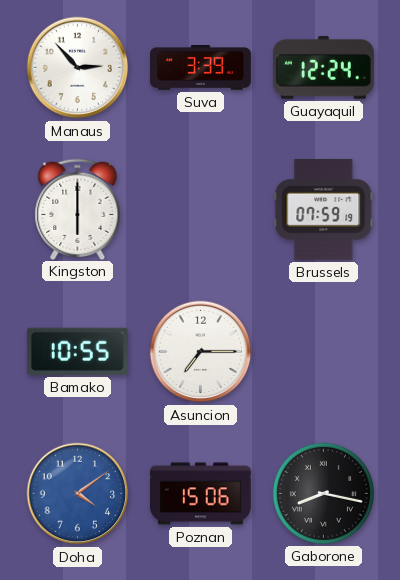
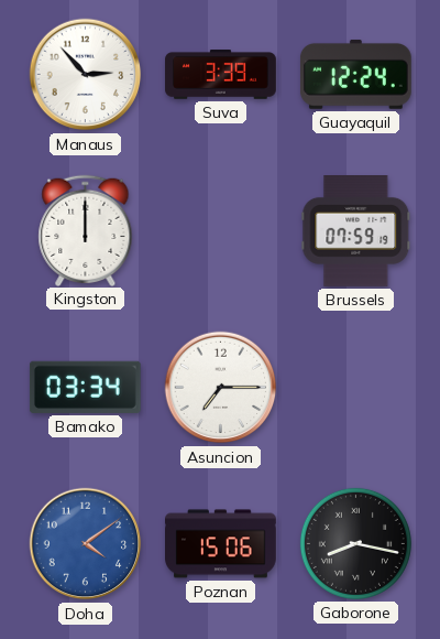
Kingston: 6:00 -> 12:00 (86, 230)
Bamako: 10:55 -> 03:34 (85, 387)
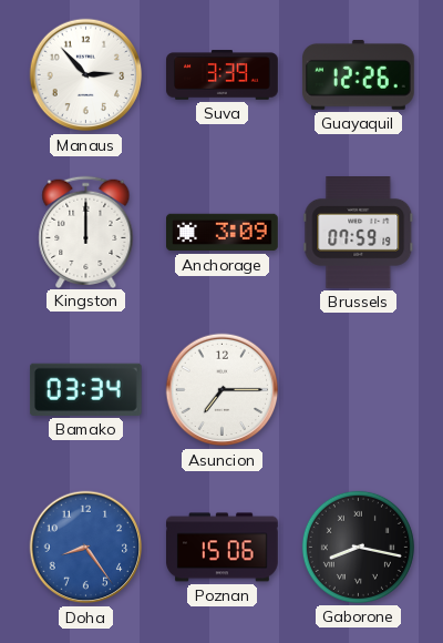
Guayaquil: 12:24 -> 12:26 (358, 74)
Anchorage: none -> 3:09 (223, 233)
Doha: 4:09 -> 8:24 (86, 548)
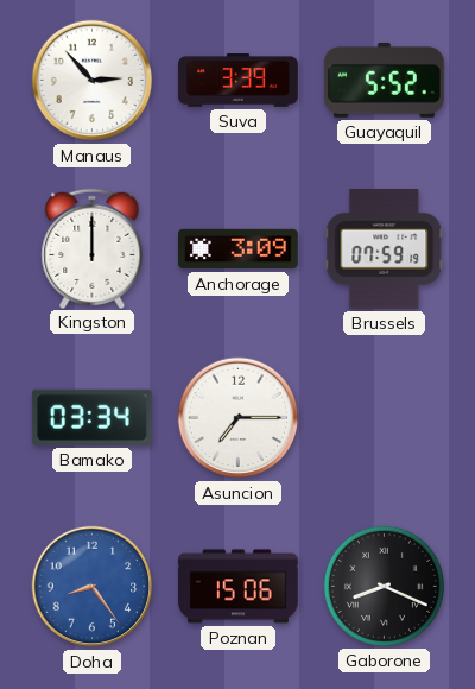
Guayaquil: 12:26 -> 5:52 (384, 80)
Gaborone: 8:17 -> 8:19 (384, 586)
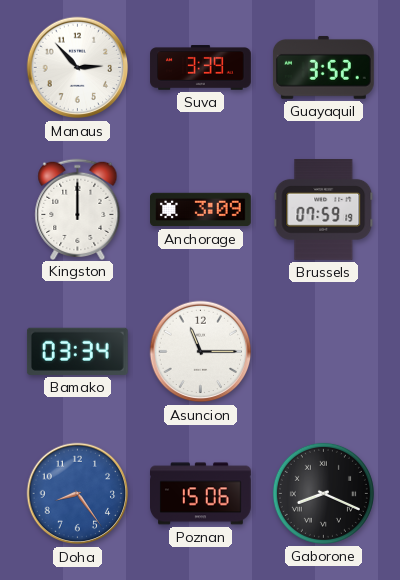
Guayaquil: 5:52 -> 3:52 (323, 67)
Asuncion: 7:15 -> 11:15 (201, 352)
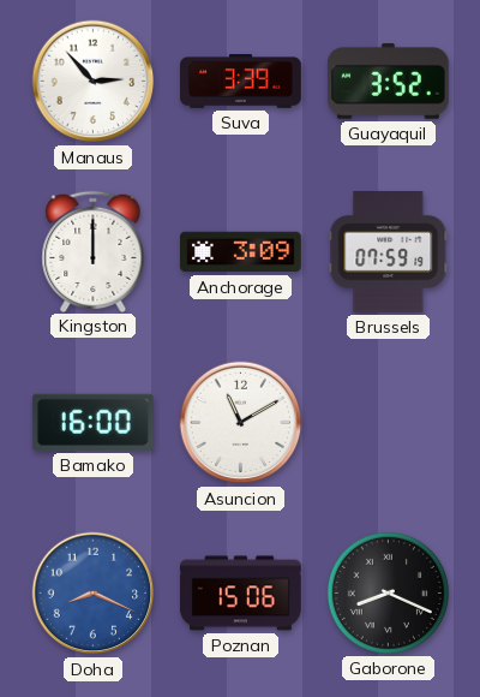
Bamako: 03:34 -> 16:00 (92, 422)
Asuncion: 11:15 -> 11:10 (241, 423)
Doha: 8:24 -> 8:19 (94, 594)
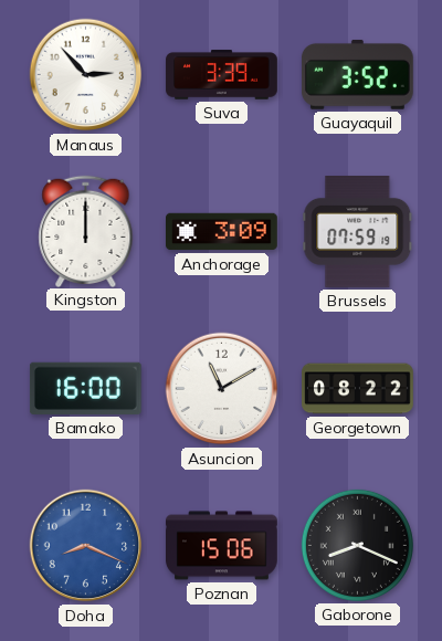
Georgetown: none -> 08:22 (358, 389)
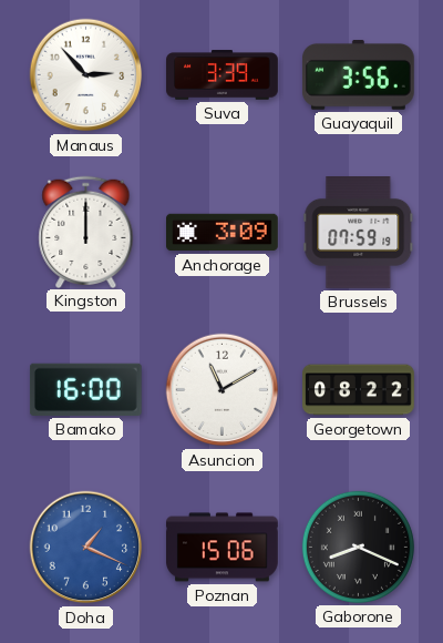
Guayaquil: 3:52 -> 3:56 (358, 74)
Doha: 8:19 -> 1:19 (86, 548)
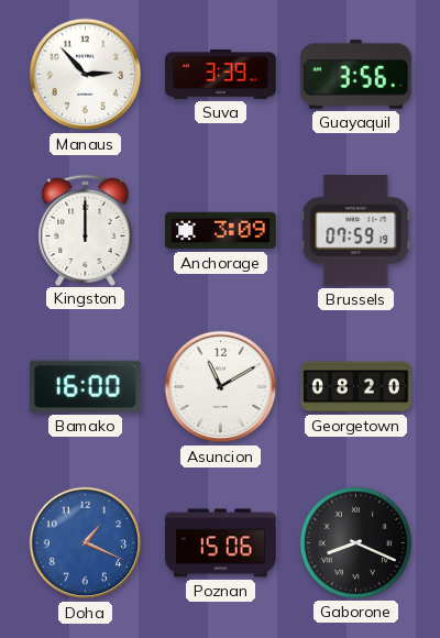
Georgetown: 08:22 -> 08:20 (356, 387)
